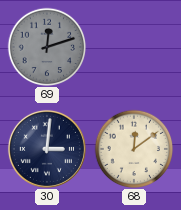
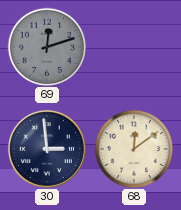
30: 3:01 -> 2:59 (47, 149)
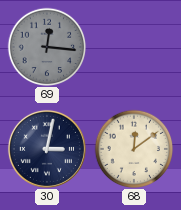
69: 12:12 -> 12:16 (47, 47)
30: 2:59 -> 3:02 (47, 149)
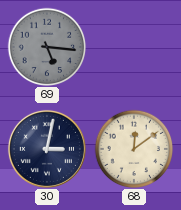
69: 12:16 -> 5:16 (47, 47)
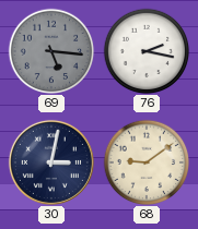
76: none -> 2:17 (147, 51)
68: 12:09 -> 9:09 (147, 162)
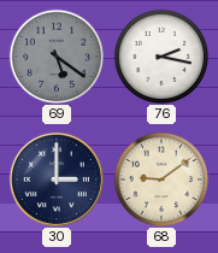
69: 5:16 -> 5:21 (57, 57)
30: 3:02 -> 3:00 (57, 180)
